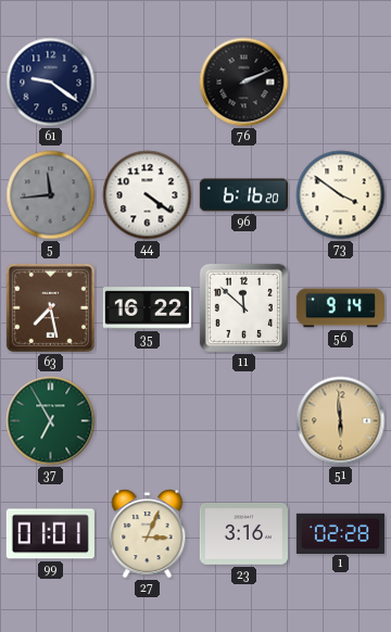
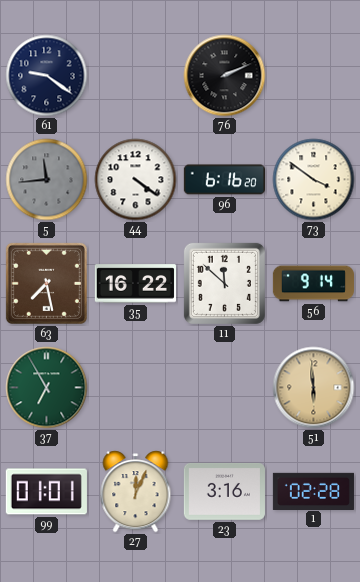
27: 3:04 -> 12:04 (136, 492)
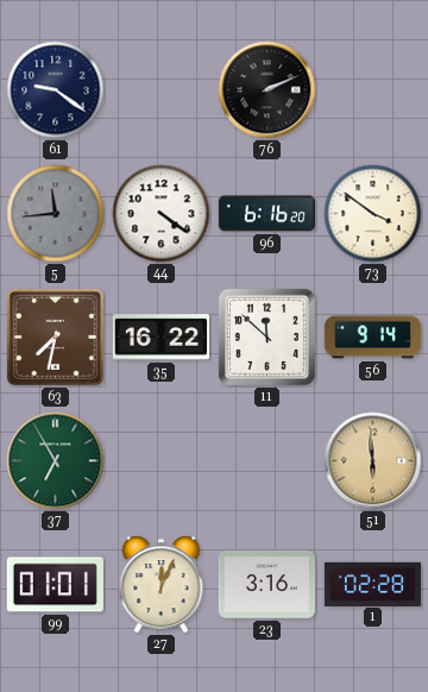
63: 7:28 -> 7:32 (55, 336)
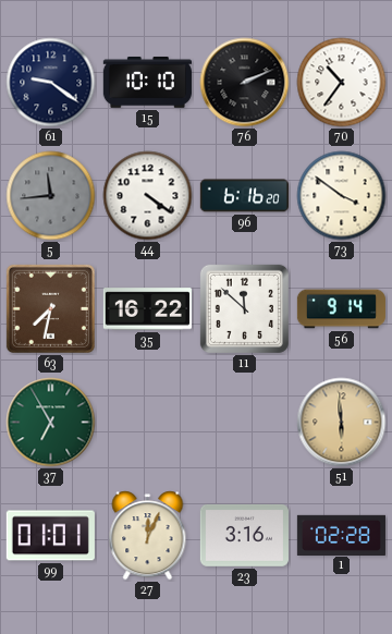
15: none -> 10:10 (147, 83)
70: none -> 10:36 (342, 83)
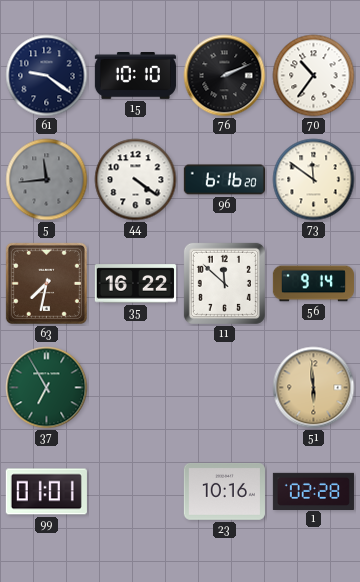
73: 3:51 -> 11:51 (314, 180)
27: 12:04 -> none (148, 536)
23: 3:16 -> 10:16 (224, 492)
